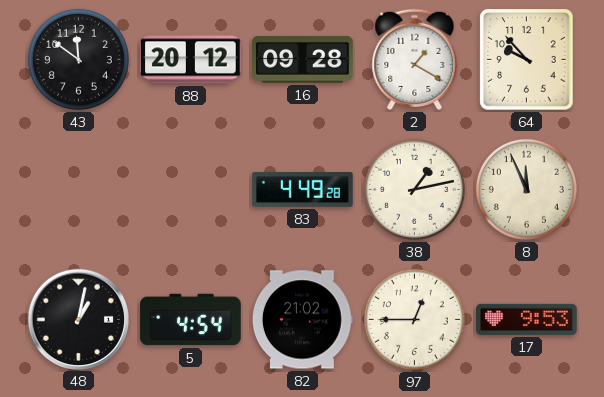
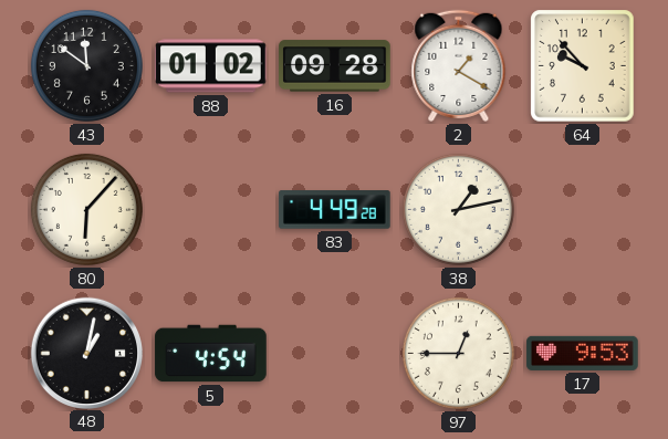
88: 20:12 -> 01:02 (211, 66)
80: none -> 6:07 (86, 209)
8: 11:56 -> none (526, 189)
82: 21:02 -> none (302, 320)
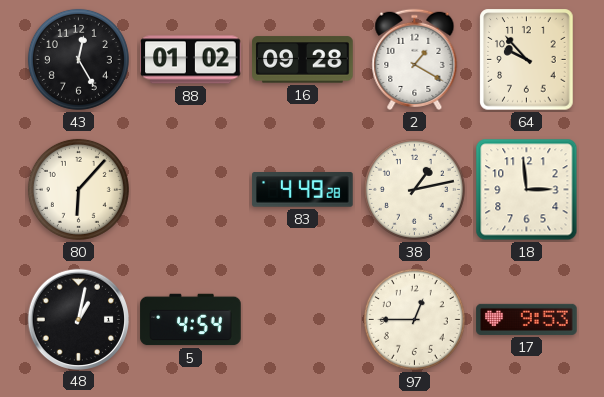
43: 11:51 -> 12:25 (78, 59)
18: none -> 2:59 (527, 190)
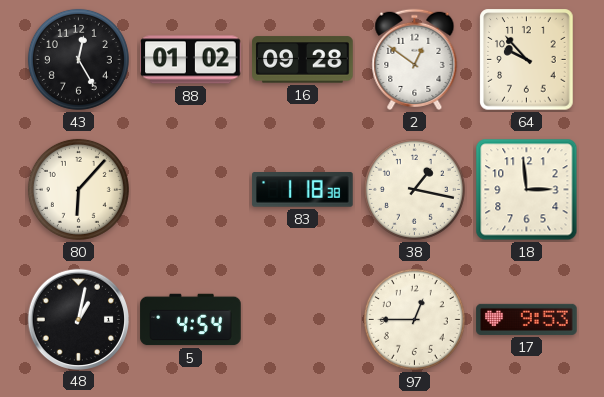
2: 1:20 -> 12:51 (415, 59)
83: 4:49 -> 1:18 (303, 190)
38: 1:13 -> 1:17 (414, 189)
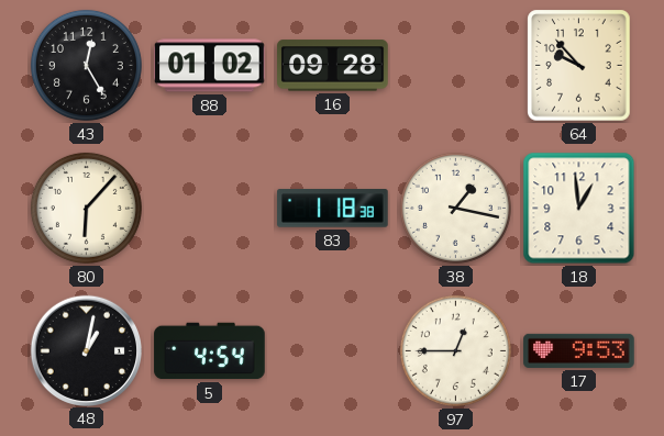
2: 12:51 -> none (415, 59)
18: 2:59 -> 12:59 (579, 209)
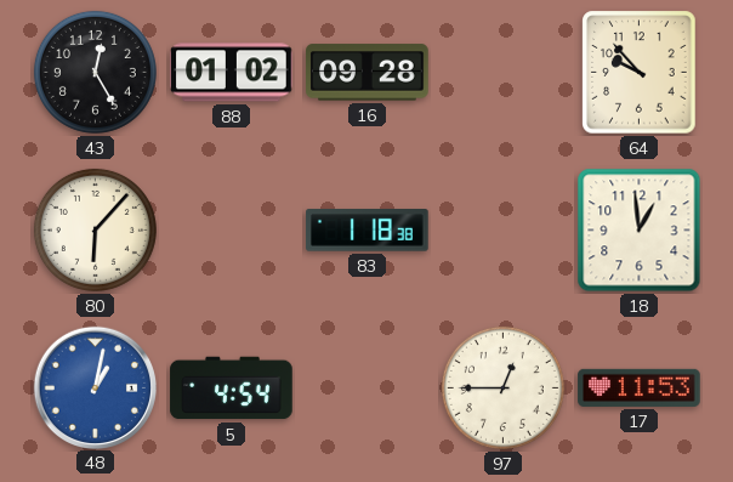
38: 1:17 -> none (455, 208)
48 dial: black -> blue (95, 387)
17: 9:53 -> 11:53 (640, 387)
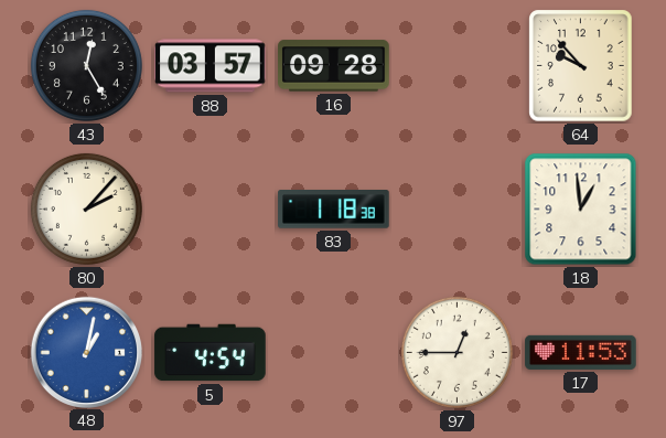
88: 01:02 -> 03:57 (211, 66)
80: 6:07 -> 2:07 (86, 209)
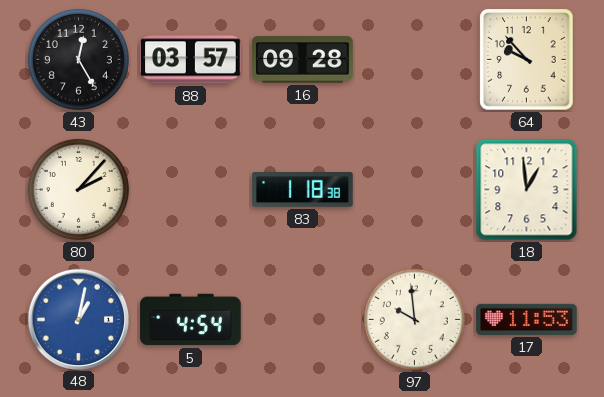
97: 12:45 -> 9:59 (414, 319)
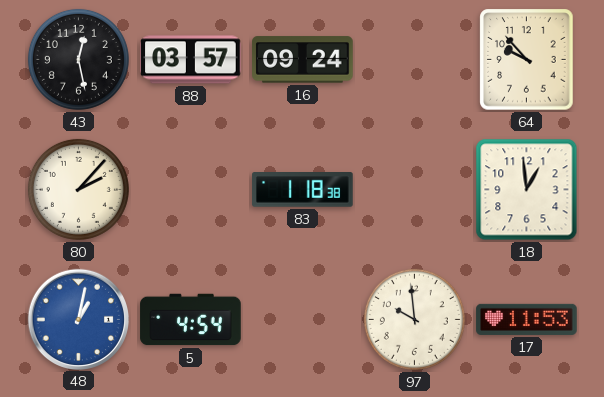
43: 12:25 -> 12:28 (78, 59)
16: 09:28 -> 09:24 (303, 60)
